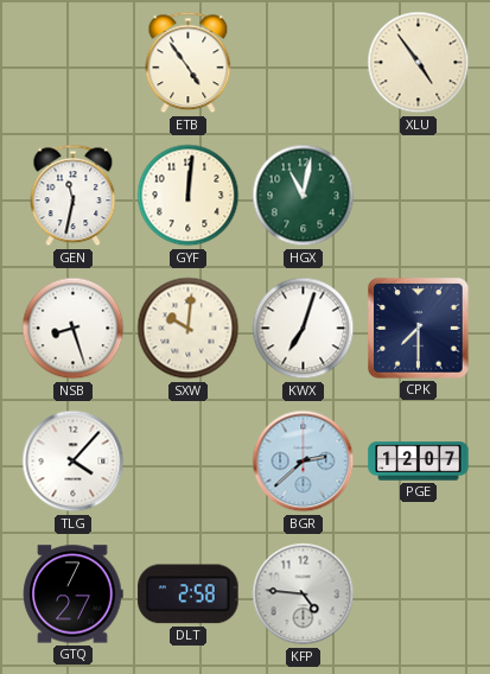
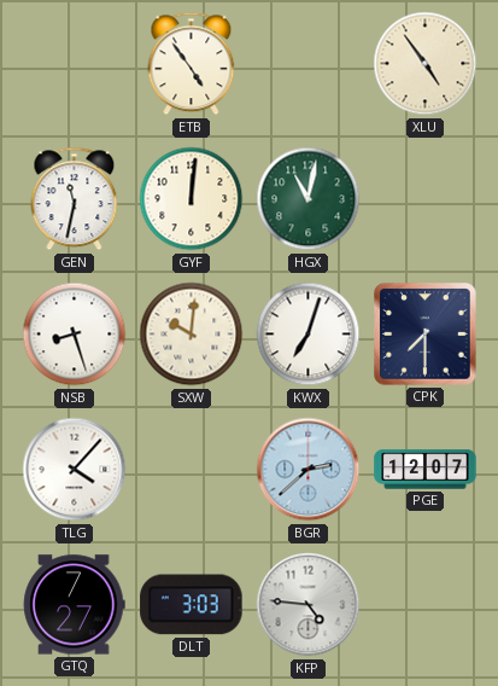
DLT: 2:58 -> 3:03 (192, 605)
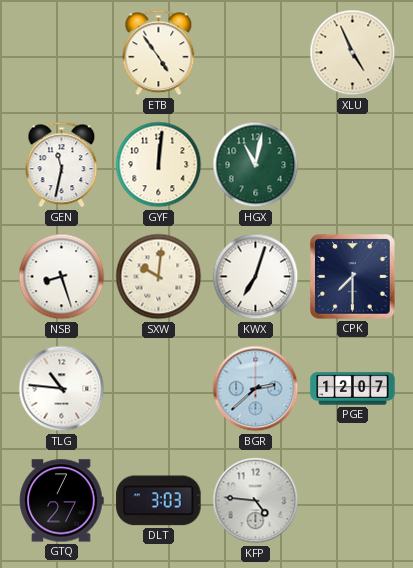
XLU: 4:54 -> 4:56 (353, 53)
TLG: 4:07 -> 10:46 (62, 389)
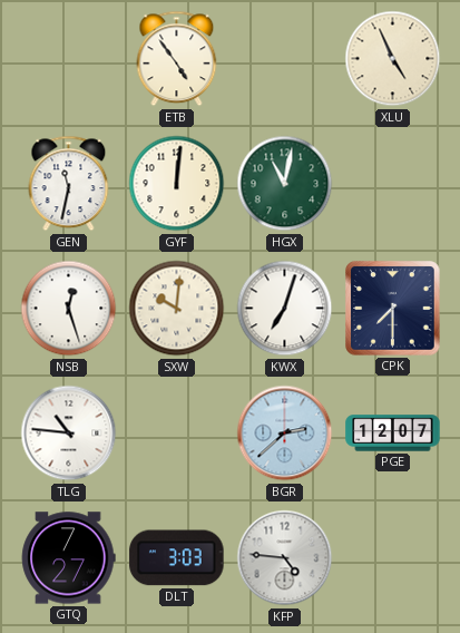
NSB: 8:27 -> 12:27 (69, 309)
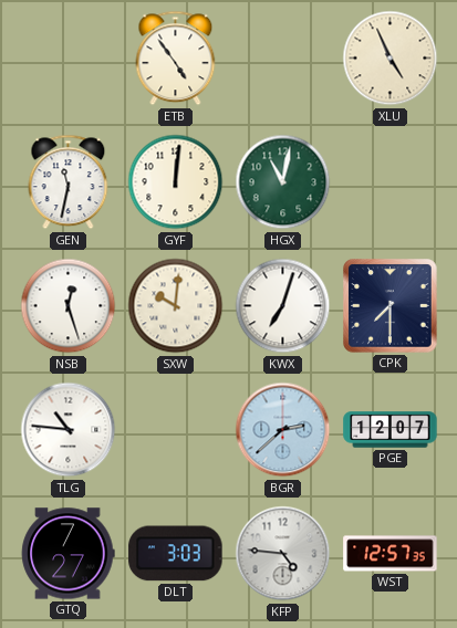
WST: none -> 12:57 (391, 554)
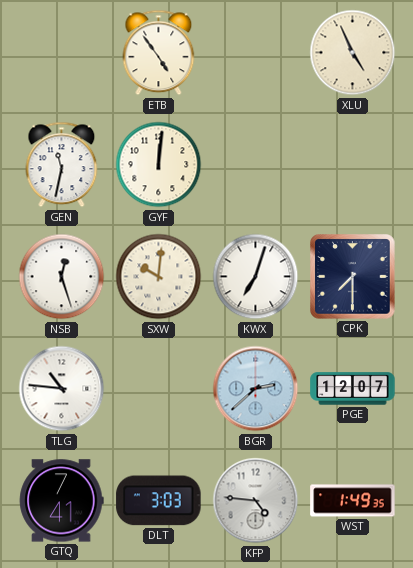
HGX: 11:02 -> none (283, 182)
GTQ: 7:27 -> 7:41 (61, 501)
WST: 12:57 -> 1:49 (353, 501)
